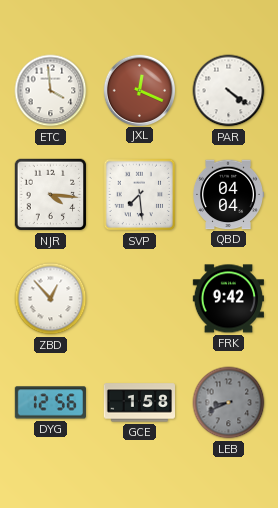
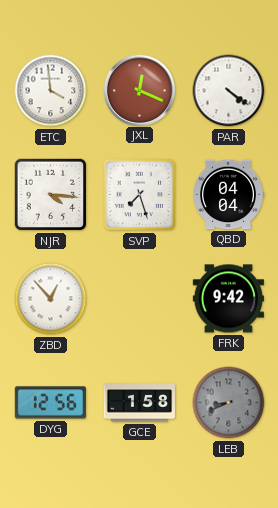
SVP: 7:29 -> 7:27 (140, 195)
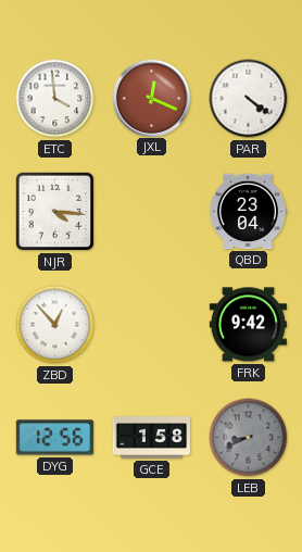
SVP: 7:27 -> none (140, 195)
QBD: 04:04 -> 23:04 (248, 212)
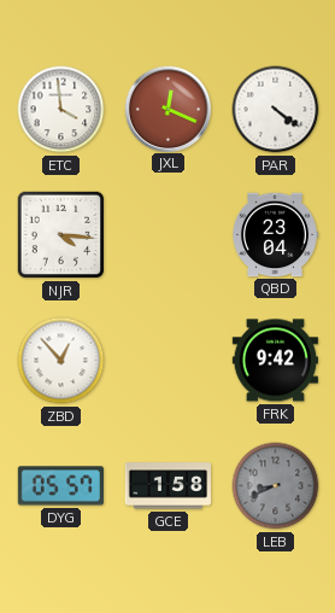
DYG: 12:56 -> 05:57 (60, 486)
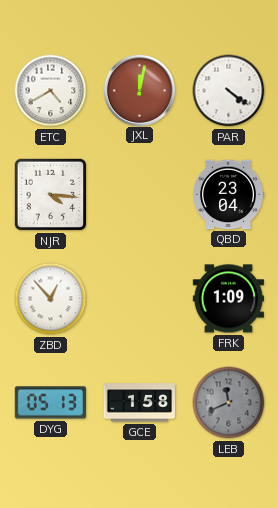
ETC: 3:59 -> 4:40 (51, 91)
JXL: 12:19 -> 12:02 (139, 90)
FRK: 9:42 -> 1:09 (228, 299)
DYG: 05:57 -> 05:13 (50, 403)
LEB: 8:41 -> 11:41 (229, 403)
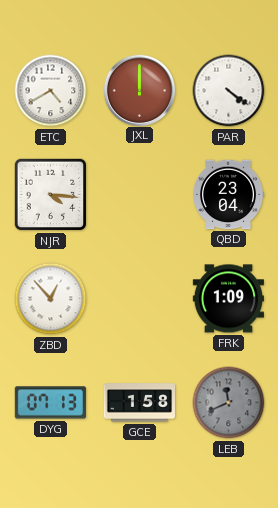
JXL: 12:02 -> 12:00 (139, 90)
DYG: 05:13 -> 07:13 (50, 403)
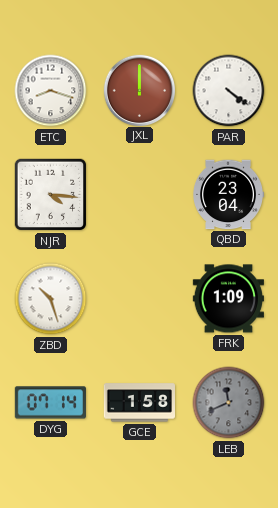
ETC: 4:40 -> 8:18 (51, 91)
ZBD: 12:53 -> 10:27 (51, 299)
DYG: 07:13 -> 07:14 (50, 403)
